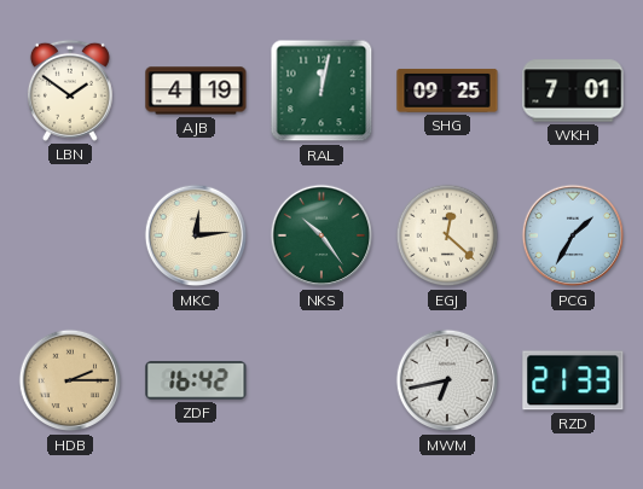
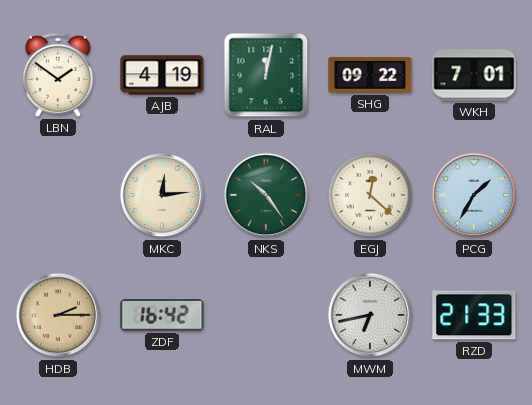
SHG: 09:25 -> 09:22 (370, 75)
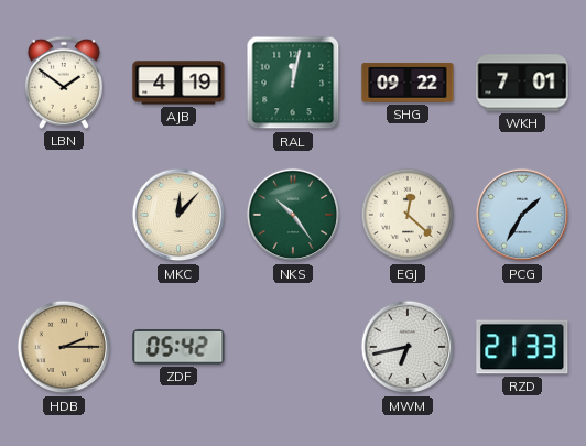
MKC: 12:14 -> 12:07 (178, 215)
ZDF: 16:42 -> 05:42 (178, 347)
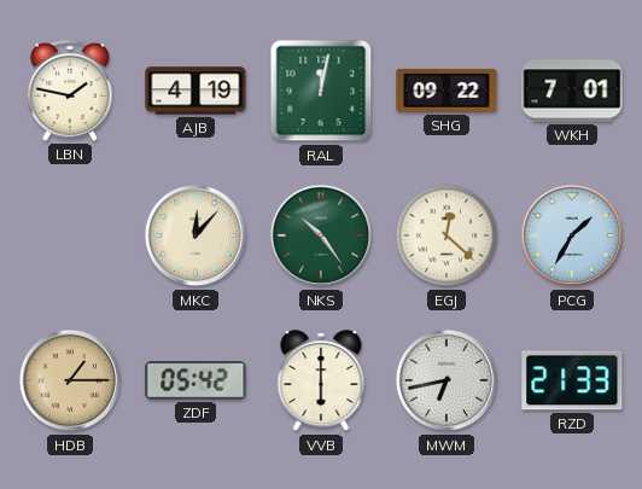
LBN: 1:51 -> 1:47 (70, 91)
HDB: 2:15 -> 1:15 (70, 380)
VVB: none -> 6:00 (321, 382)
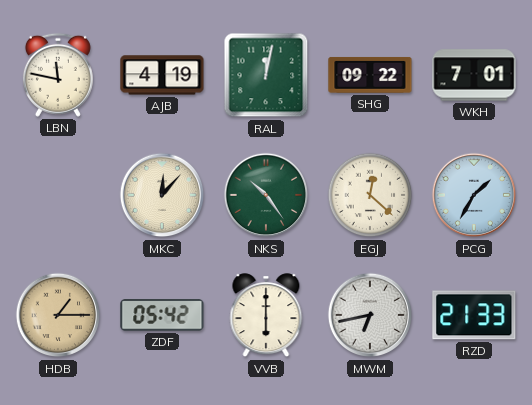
LBN: 1:47 -> 11:47 (58, 75)
